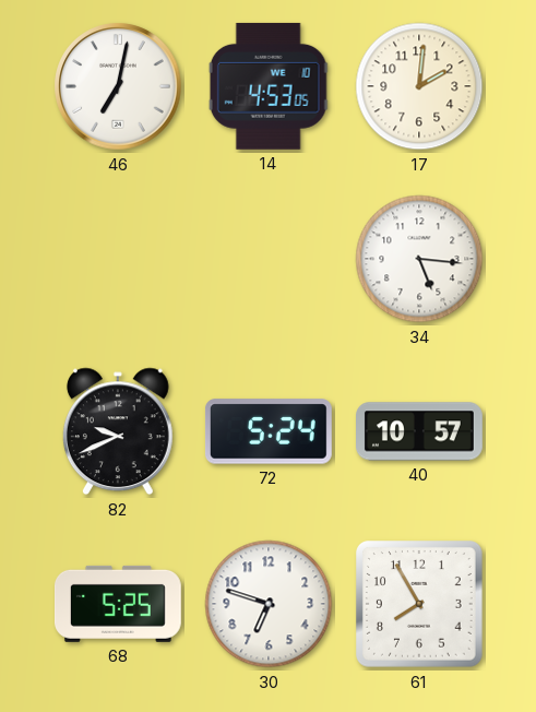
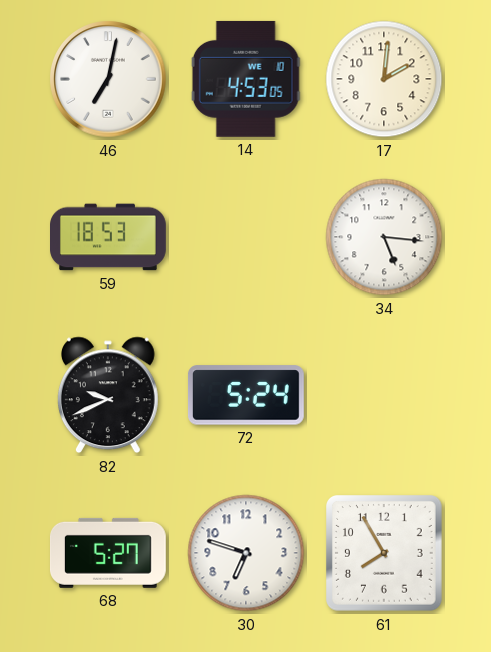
59: none -> 18:53 (109, 237)
40: 10:57 -> none (420, 431)
68: 5:25 -> 5:27 (108, 553)
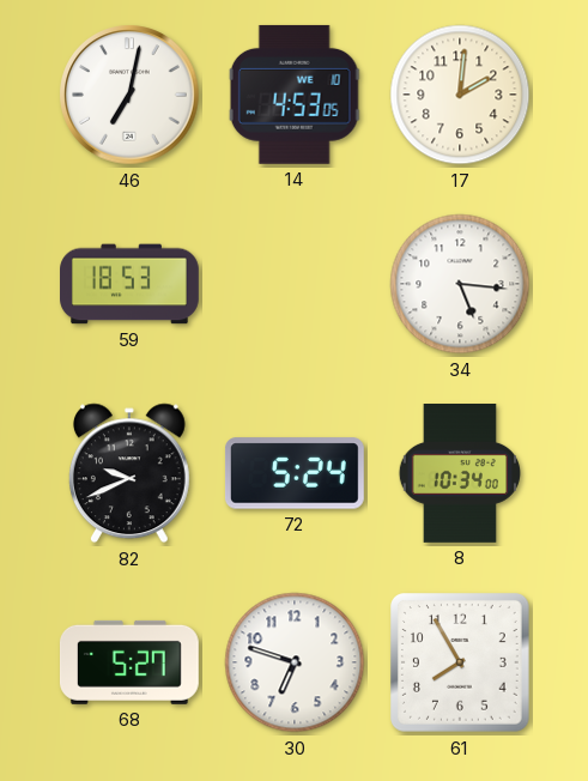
8: none -> 10:34 (459, 474)
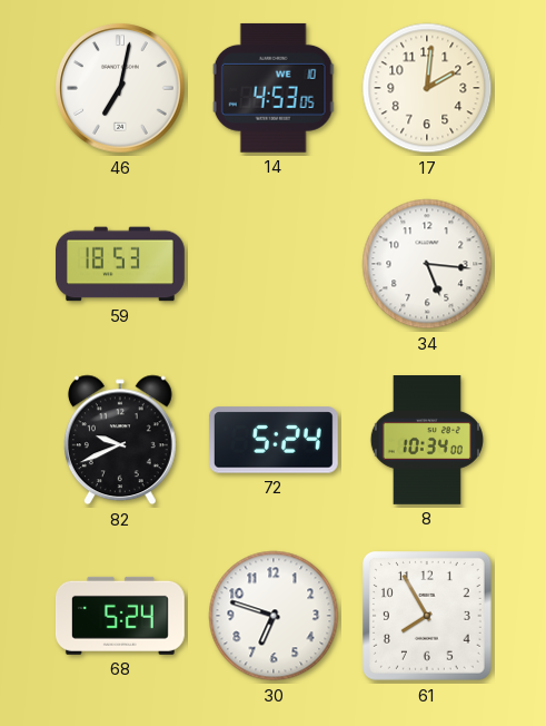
68: 5:27 -> 5:24 (120, 616)
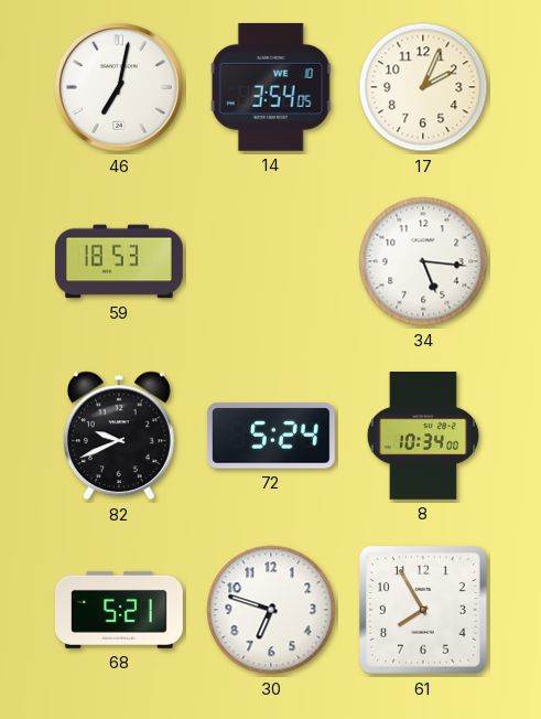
14: 4:53 -> 3:54 (271, 87)
17: 2:01 -> 2:04 (423, 87)
68: 5:24 -> 5:21 (119, 610)
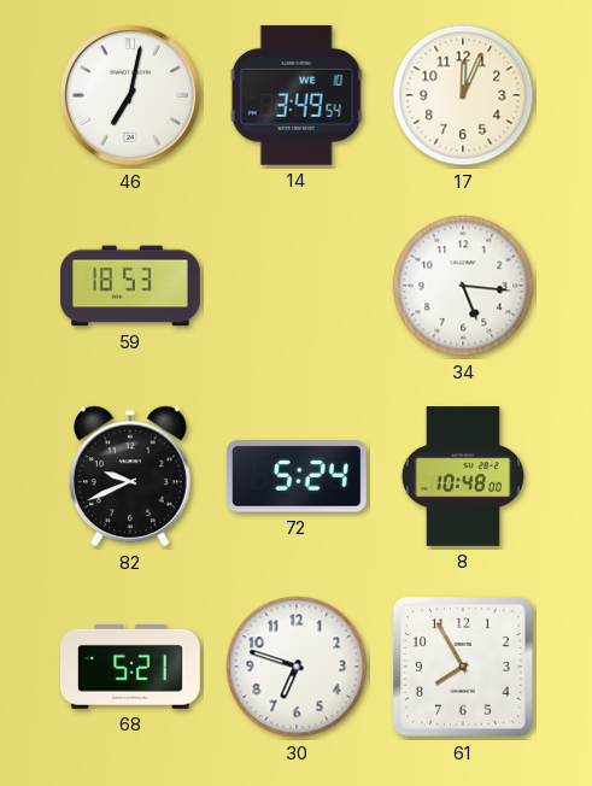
14: 3:54 -> 3:49 (297, 95)
17: 2:04 -> 12:04 (463, 95)
8: 10:34 -> 10:48 (462, 477)
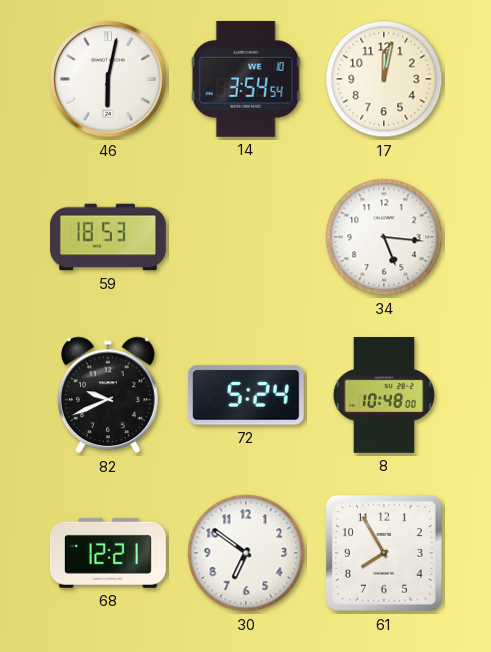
46: 7:02 -> 6:02 (108, 79)
14: 3:49 -> 3:54 (246, 79)
17: 12:04 -> 12:02 (384, 79)
68: 5:21 -> 12:21 (108, 553)
30: 6:48 -> 6:51 (246, 553)
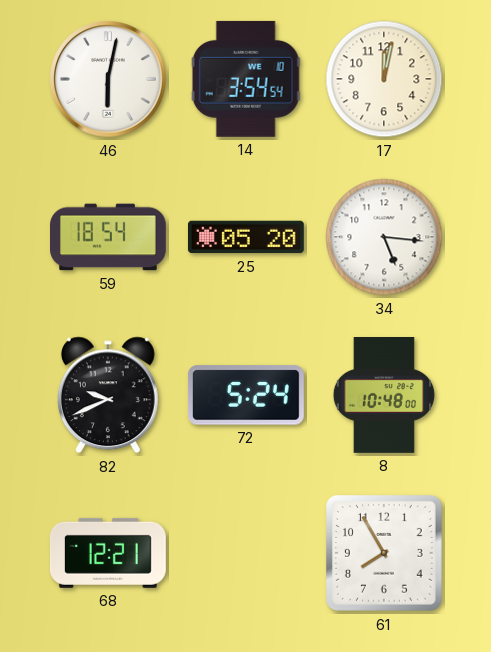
59: 18:53 -> 18:54 (109, 237)
25: none -> 05:20 (246, 237)
30: 6:51 -> none (246, 553)
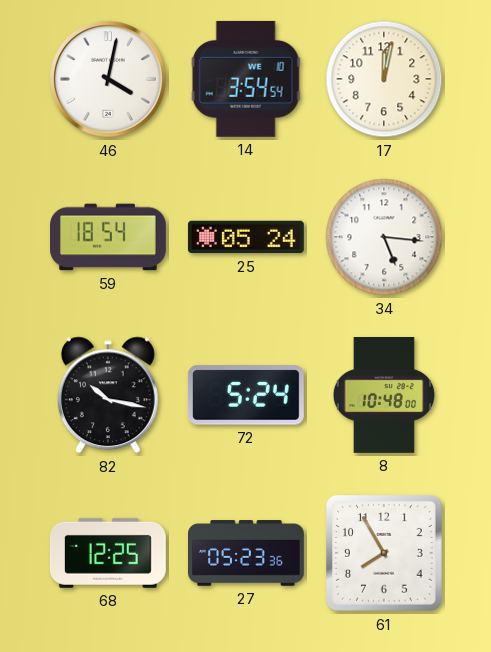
46: 6:02 -> 4:02 (108, 79)
25: 05:20 -> 05:24 (246, 237)
82: 9:41 -> 10:17 (108, 395)
68: 12:21 -> 12:25 (108, 553)
27: none -> 05:23 (247, 553)
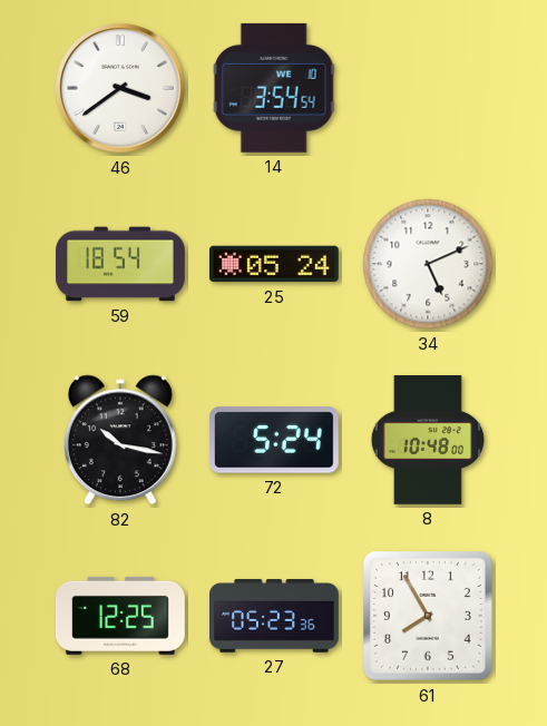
46: 4:02 -> 3:39 (120, 88)
17: 12:02 -> none (384, 79)
34: 5:16 -> 5:11 (428, 264)
